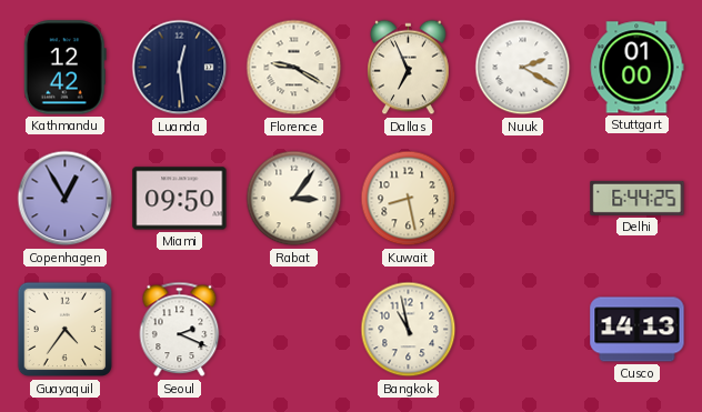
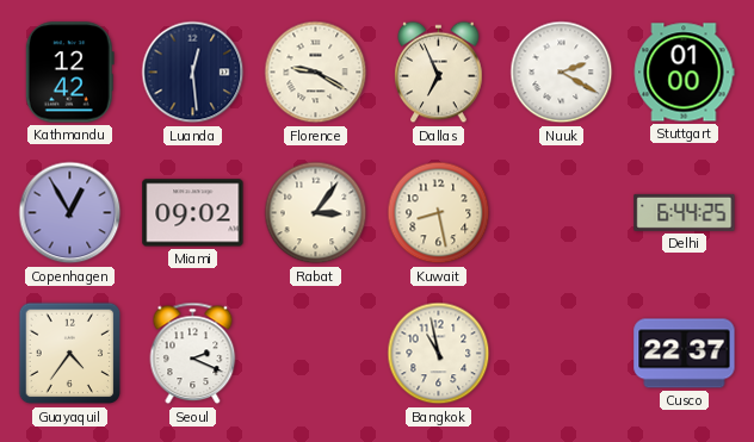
Miami: 09:50 -> 09:02 (193, 213)
Cusco: 14:13 -> 22:37 (685, 354)
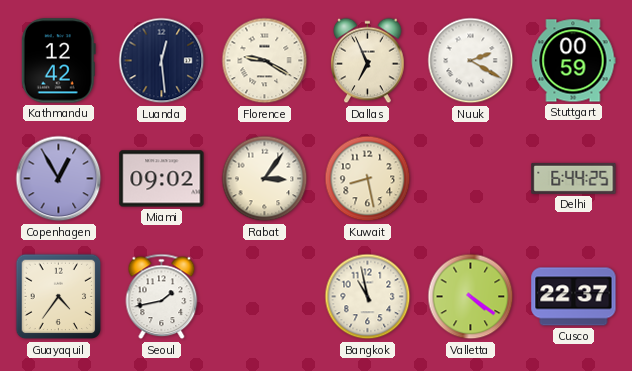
Stuttgart: 01:00 -> 00:59 (573, 61)
Seoul: 2:19 -> 1:43 (162, 297)
Valletta: none -> 4:21 (471, 297)
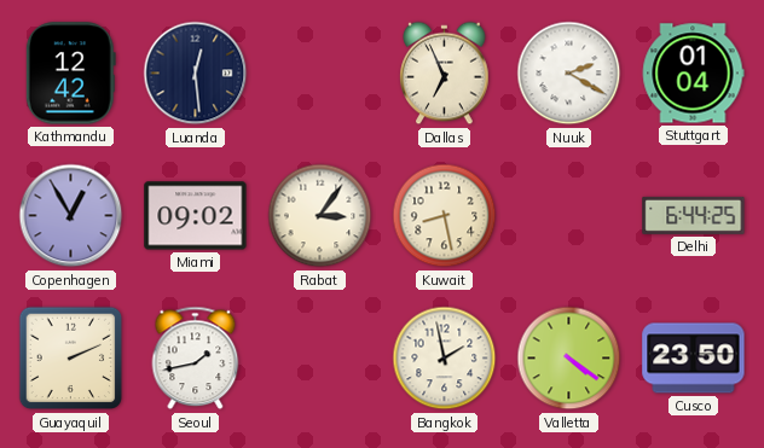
Florence: 9:20 -> none (265, 61)
Stuttgart: 00:59 -> 01:04 (693, 74)
Guayaquil: 4:36 -> 2:11 (71, 359)
Bangkok: 10:58 -> 1:58 (445, 359)
Cusco: 22:37 -> 23:50 (694, 359)
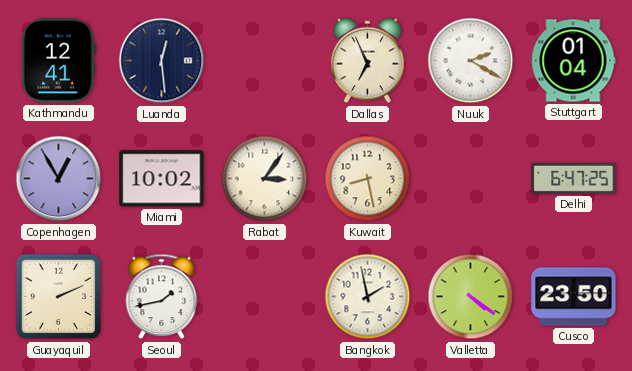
Kathmandu: 12:42 -> 12:41 (58, 61)
Miami: 09:02 -> 10:02 (162, 179)
Delhi: 6:44 -> 6:47 (574, 178)
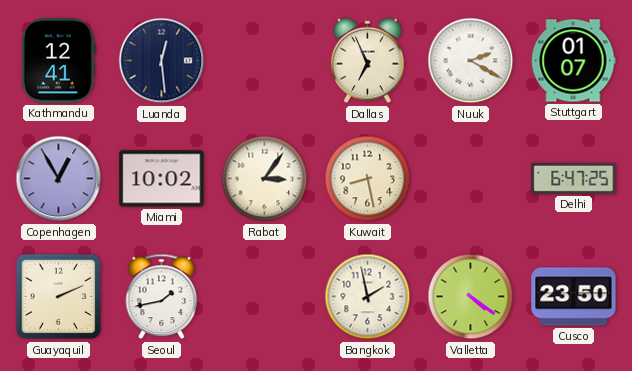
Stuttgart: 01:04 -> 01:07 (573, 61)
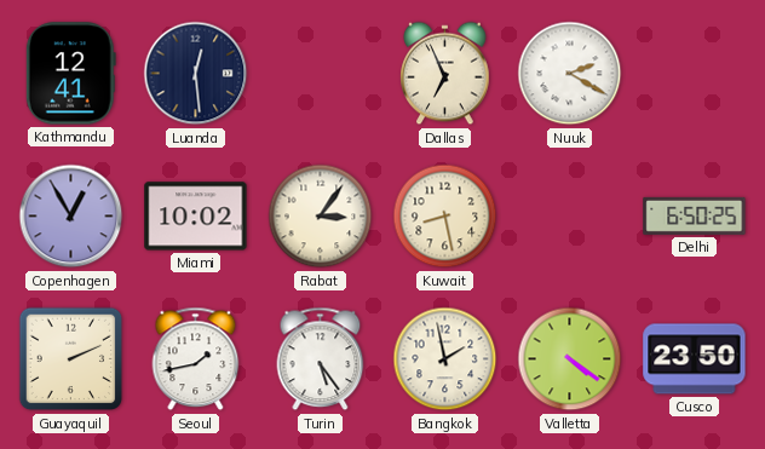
Stuttgart: 01:07 -> none (573, 61)
Delhi: 6:47 -> 6:50 (695, 215)
Turin: none -> 5:24 (321, 359)
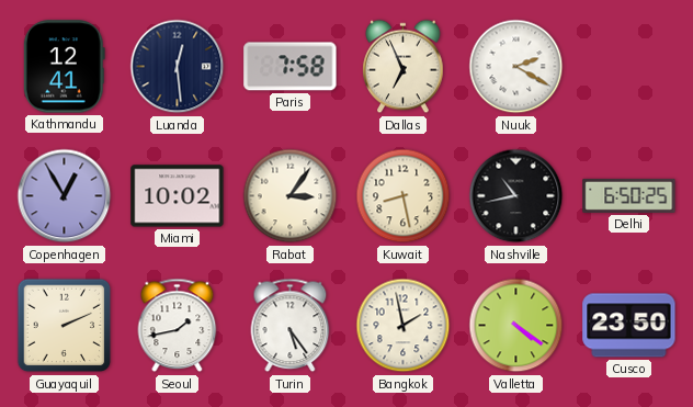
Paris: none -> 7:58 (291, 67)
Nashville: none -> 10:43 (516, 196)
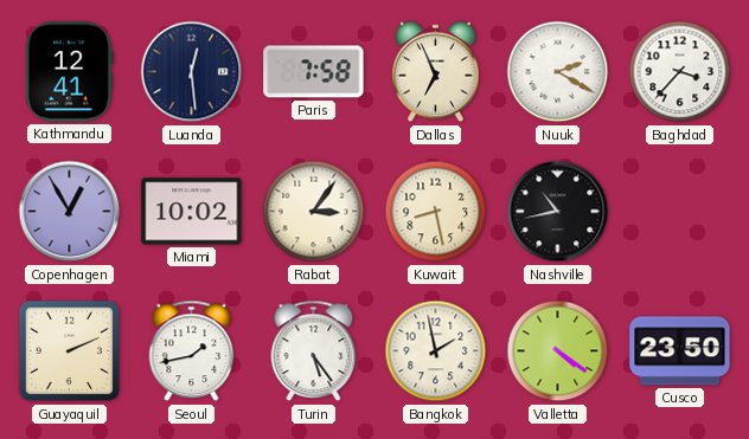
Baghdad: none -> 3:37 (680, 72)
Delhi: 6:50 -> none (629, 195)
